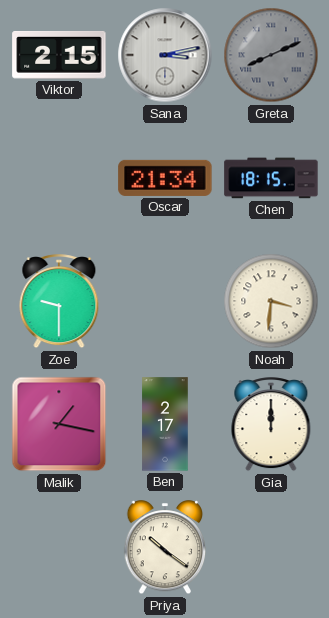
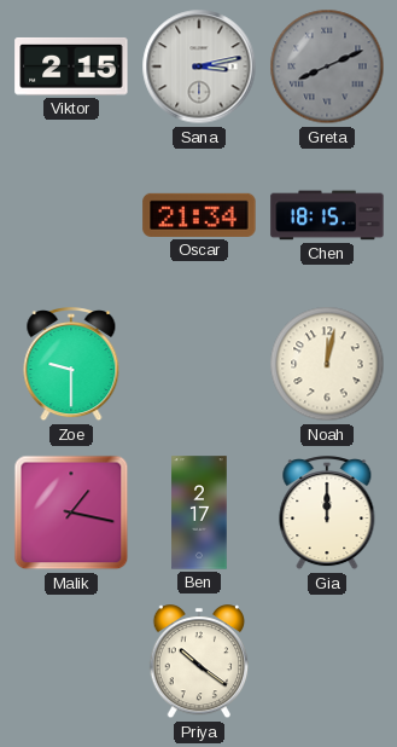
Noah: 3:31 -> 12:02 (327, 364)
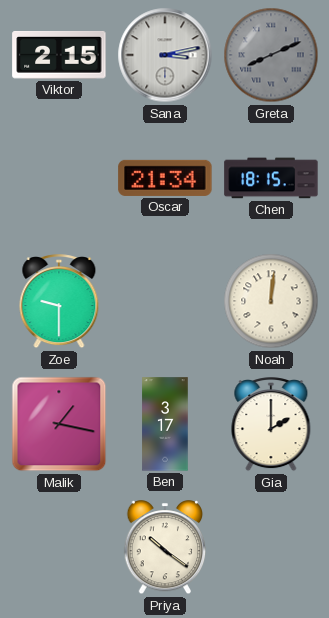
Noah: 12:02 -> 12:01 (271, 301)
Ben: 2:17 -> 3:17 (165, 424)
Gia: 12:00 -> 2:00 (271, 425)
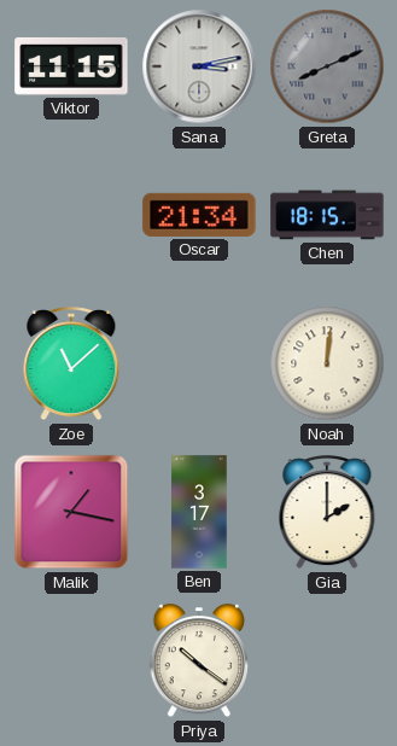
Viktor: 2:15 -> 11:15 (71, 66)
Zoe: 9:30 -> 11:08 (71, 365)
